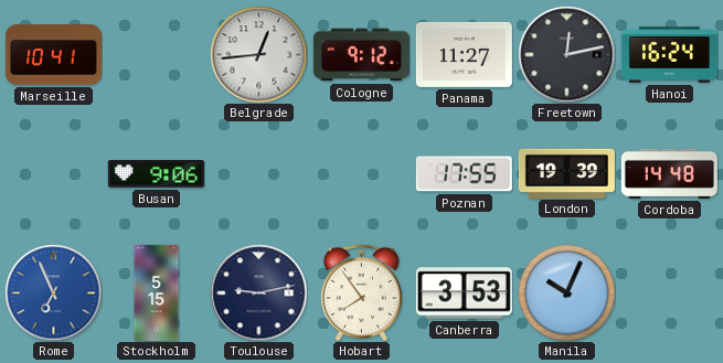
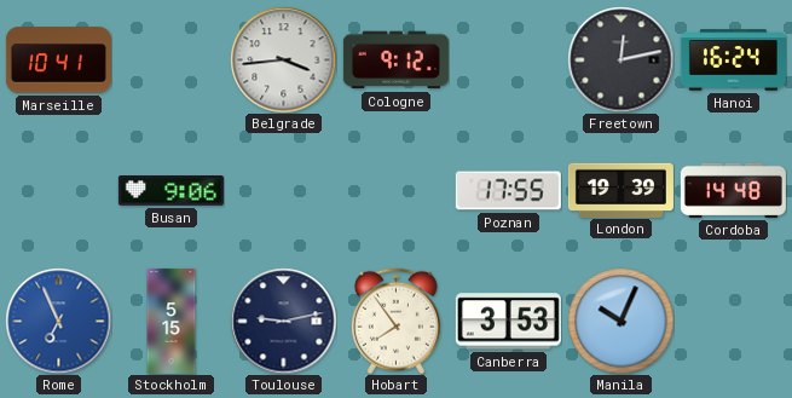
Belgrade: 12:44 -> 3:44 (283, 59)
Panama: 11:27 -> none (464, 54)
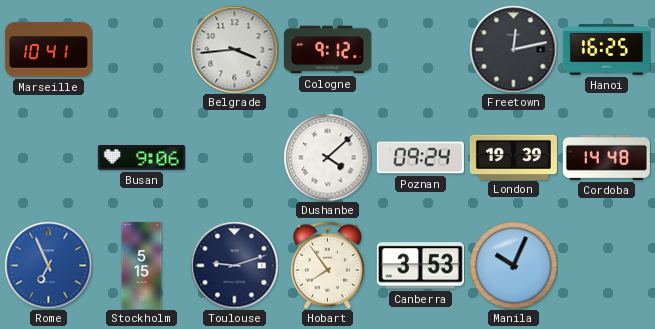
Hanoi: 16:24 -> 16:25 (606, 50)
Dushanbe: none -> 4:08 (327, 157)
Poznan: 17:55 -> 09:24 (420, 158)
Toulouse: 9:13 -> 9:12 (234, 265)
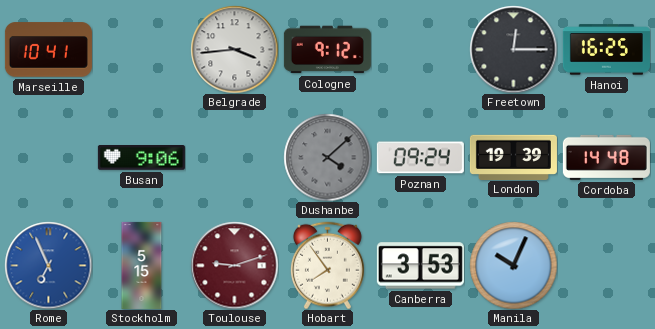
Freetown: 12:13 -> 12:15 (513, 49)
Dushanbe dial: white -> grey (327, 157)
Toulouse dial: navy -> burgundy (234, 265)
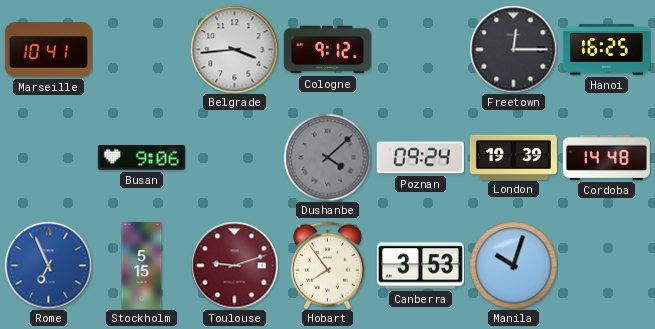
Manila: 10:04 -> 10:03 (513, 265)
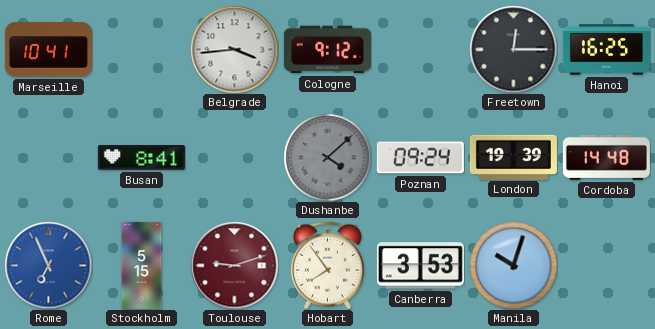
Busan: 9:06 -> 8:41 (141, 158)
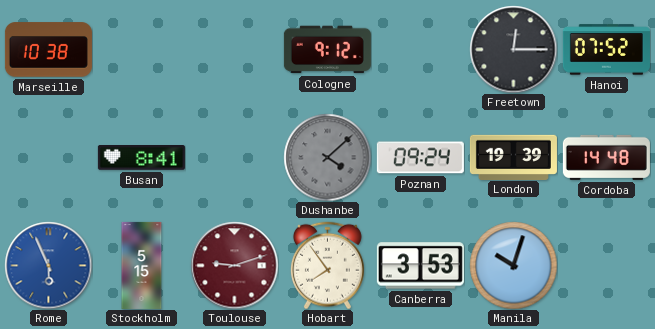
Marseille: 10:41 -> 10:38 (48, 50)
Belgrade: 3:44 -> none (234, 49)
Hanoi: 16:25 -> 07:52 (606, 50)
Rome: 6:56 -> 5:56 (48, 265)
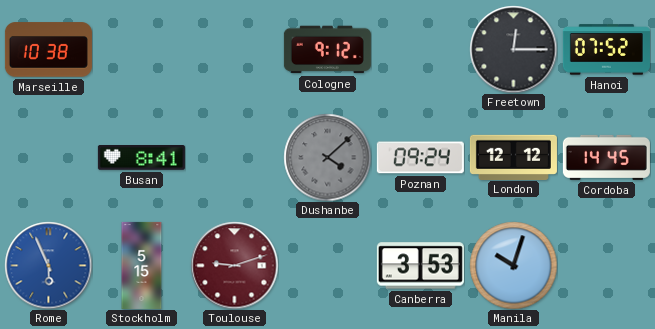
London: 19:39 -> 12:12 (513, 157)
Cordoba: 14:48 -> 14:45 (606, 157)
Hobart: 7:54 -> none (327, 265)
